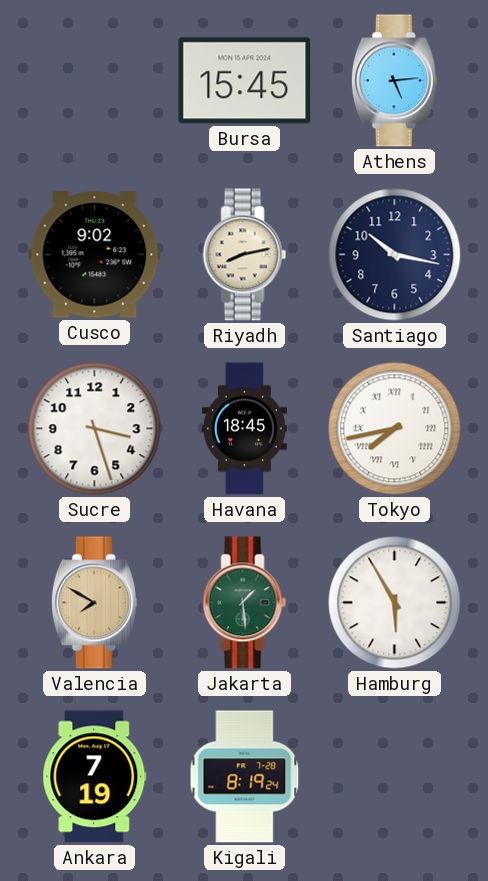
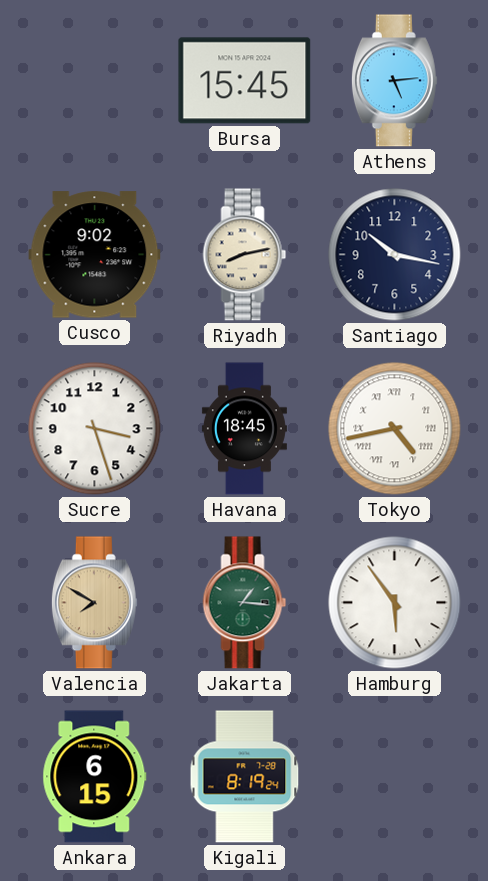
Tokyo: 7:43 -> 4:43 (395, 429)
Jakarta: 1:29 -> 1:16 (245, 603)
Hamburg: 5:55 -> 5:54 (395, 603)
Ankara: 7:19 -> 6:15 (95, 777)
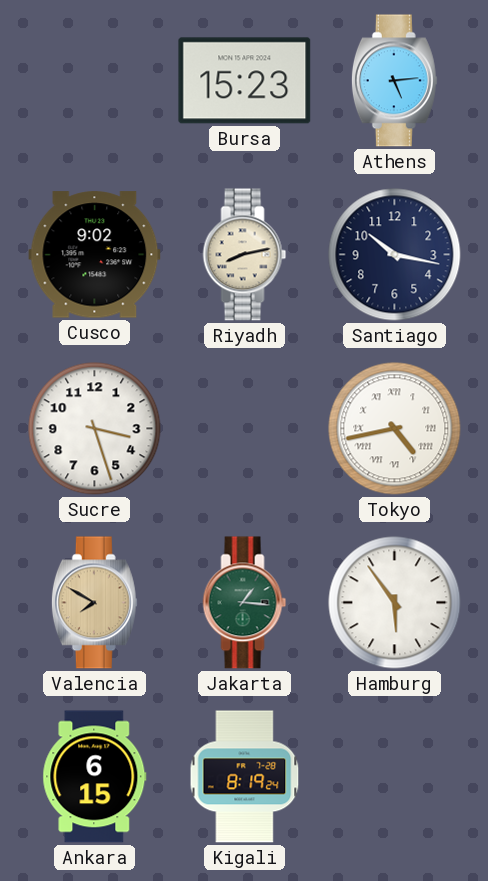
Bursa: 15:45 -> 15:23 (245, 81)
Havana: 18:45 -> none (244, 429)
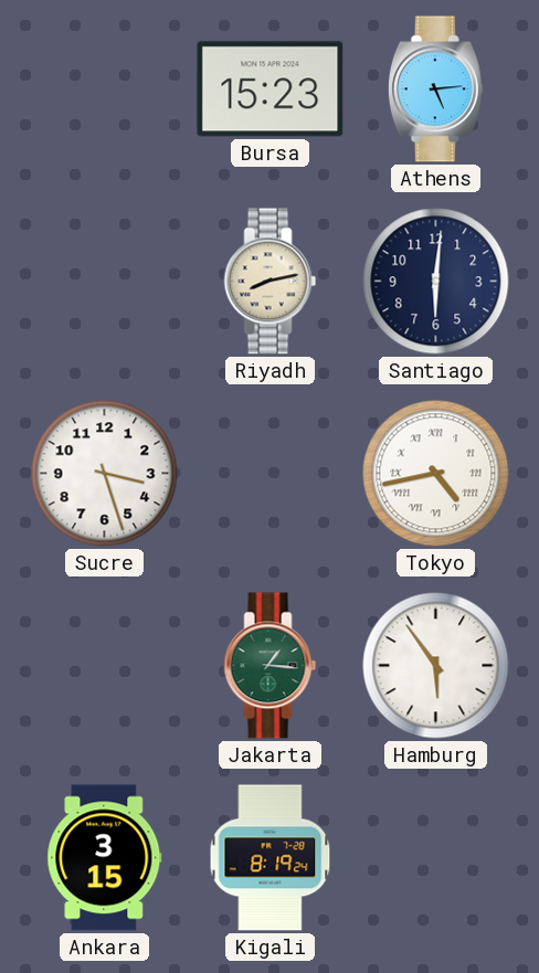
Cusco: 9:02 -> none (95, 255)
Santiago: 10:17 -> 6:01 (436, 282)
Valencia: 7:50 -> none (94, 603)
Ankara: 6:15 -> 3:15 (105, 858)
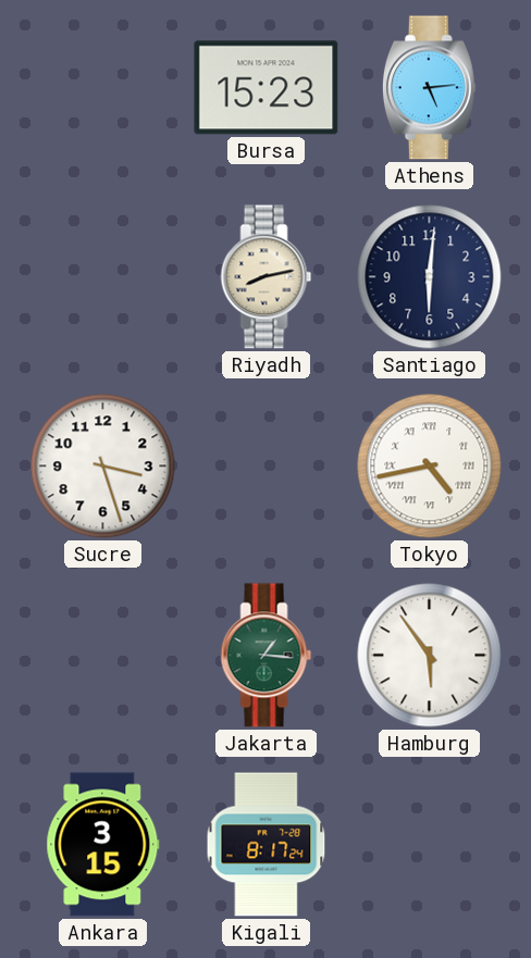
Kigali: 8:19 -> 8:17 (267, 845)
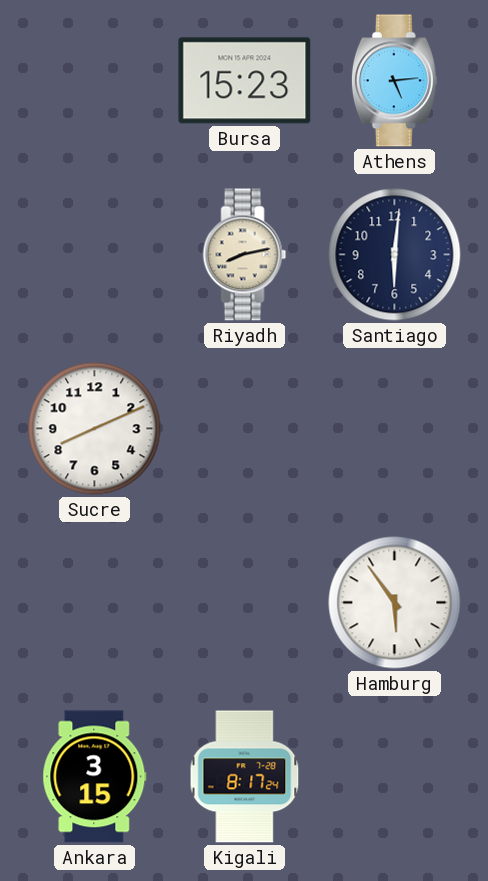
Sucre: 3:27 -> 8:11 (95, 429)
Tokyo: 4:43 -> none (430, 466)
Jakarta: 1:16 -> none (267, 656)
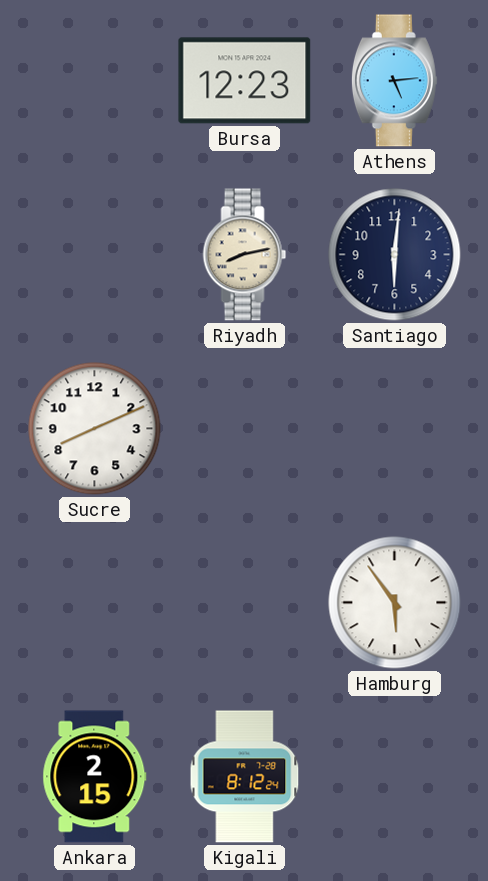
Bursa: 15:23 -> 12:23 (245, 81)
Ankara: 3:15 -> 2:15 (95, 777)
Kigali: 8:17 -> 8:12 (245, 777)
